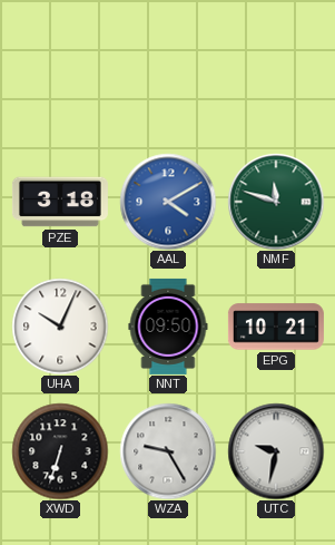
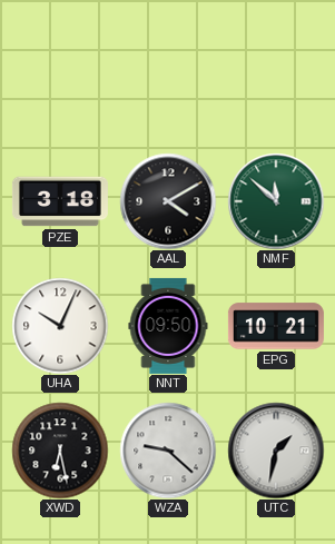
AAL dial: blue -> black (168, 201)
NMF: 11:48 -> 11:52 (276, 201)
XWD: 6:33 -> 6:28 (60, 451)
WZA: 9:25 -> 9:22 (168, 451)
UTC: 9:32 -> 1:32 (276, 451)
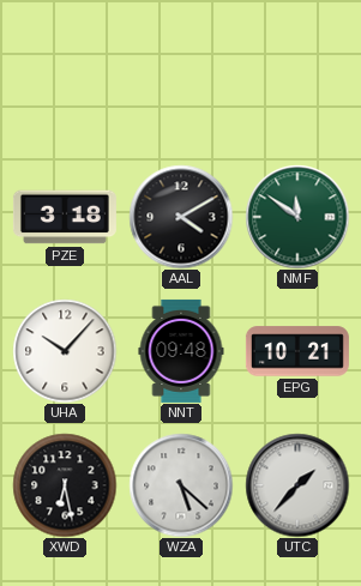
NMF: 11:52 -> 11:51 (297, 217)
UHA: 10:04 -> 10:07 (65, 351)
NNT: 09:50 -> 09:48 (181, 351)
WZA: 9:22 -> 5:22 (181, 485)
UTC: 1:32 -> 1:37 (297, 485)
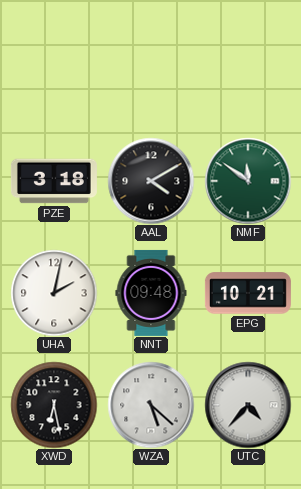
UHA: 10:07 -> 2:02 (54, 293)
UTC: 1:37 -> 4:37 (248, 405)
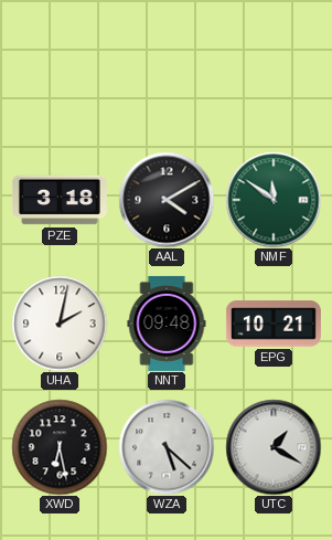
UTC: 4:37 -> 1:20 (274, 447)
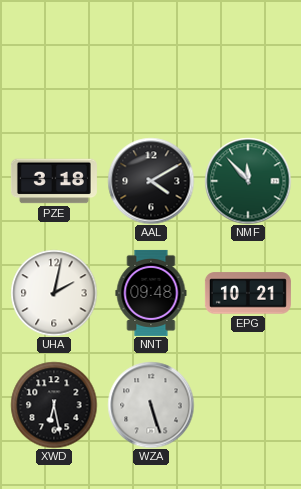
NMF: 11:51 -> 11:53 (248, 181)
WZA: 5:22 -> 5:27 (151, 405)
UTC: 1:20 -> none (274, 447)
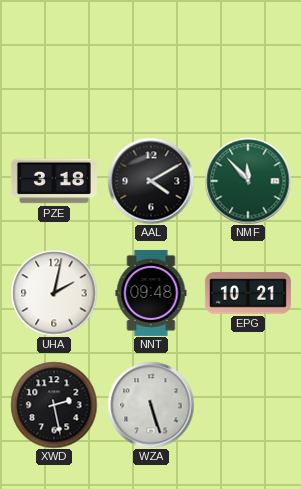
XWD: 6:28 -> 2:28 (54, 405)
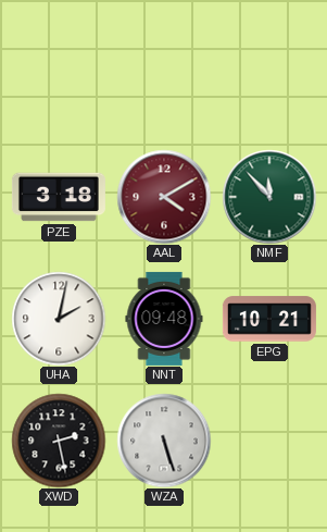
AAL dial: black -> burgundy (164, 197)
